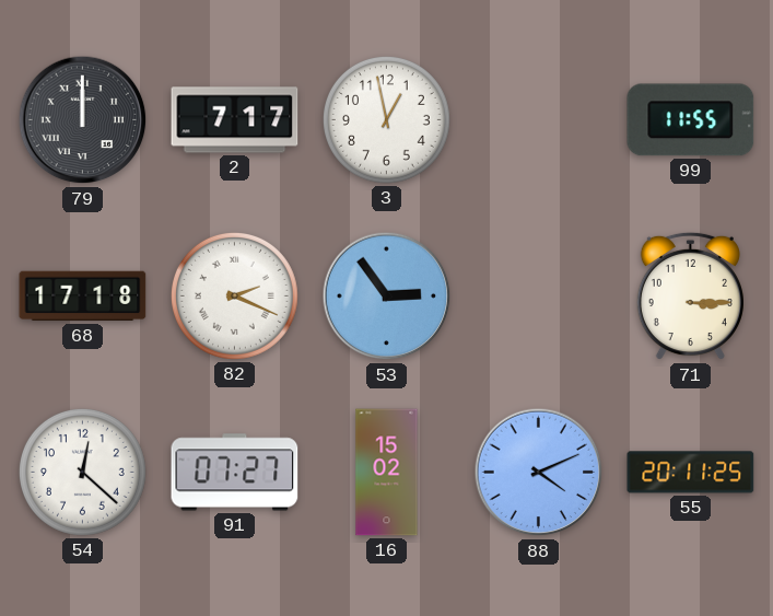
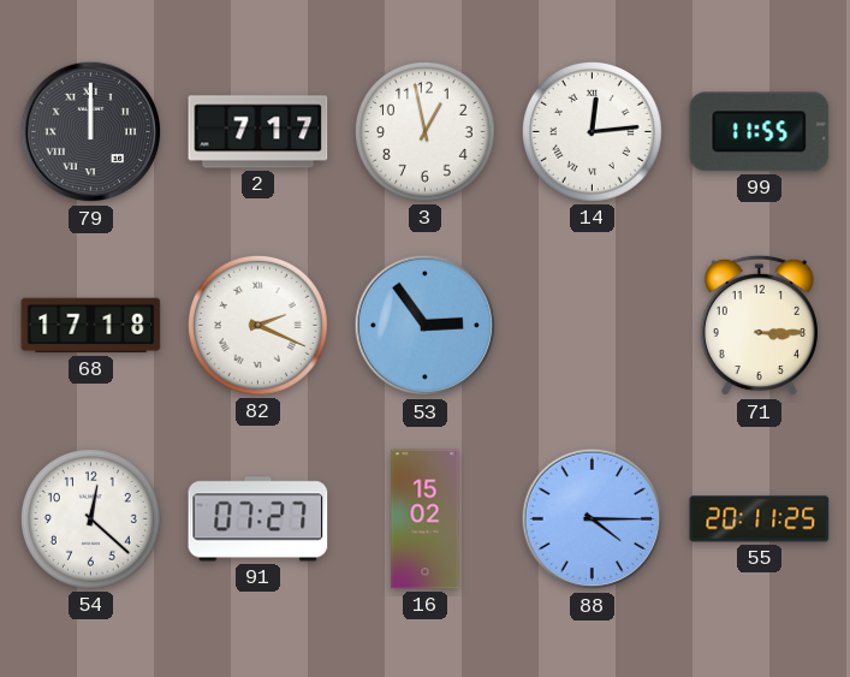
14: none -> 12:14 (592, 131)
88: 4:11 -> 4:15 (593, 519)
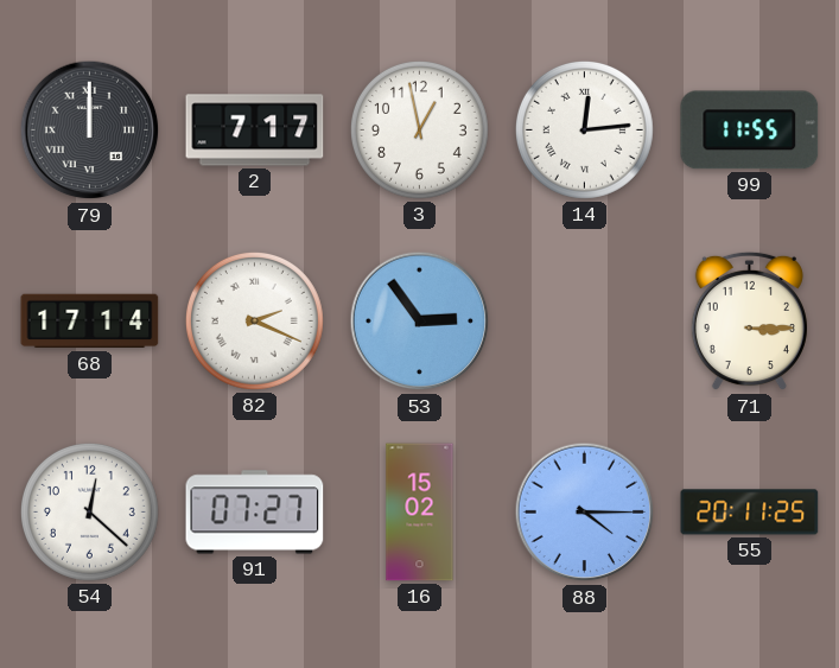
68: 17:18 -> 17:14 (90, 322)
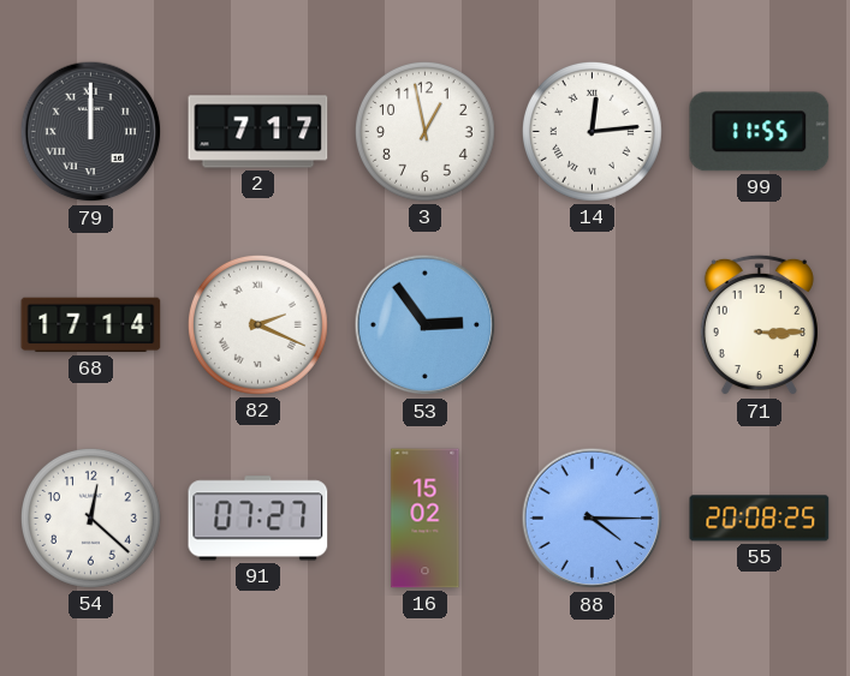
55: 20:11 -> 20:08 (760, 519)
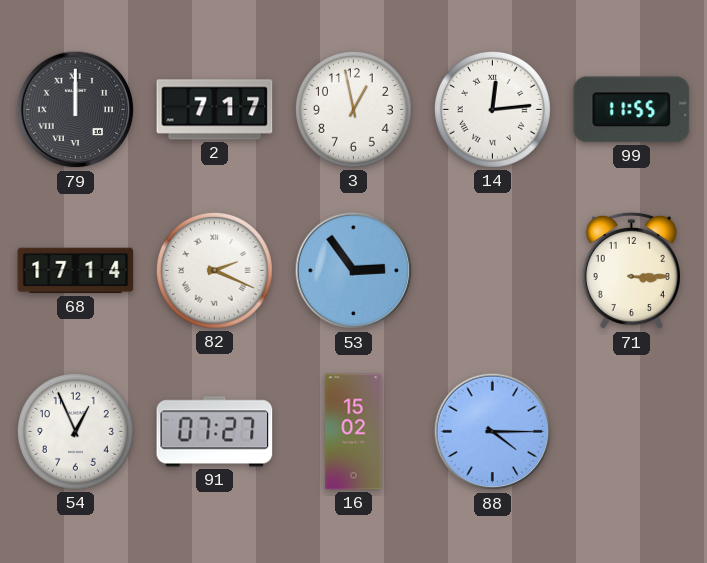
54: 12:22 -> 12:56 (75, 431)
55: 20:08 -> none (760, 519)
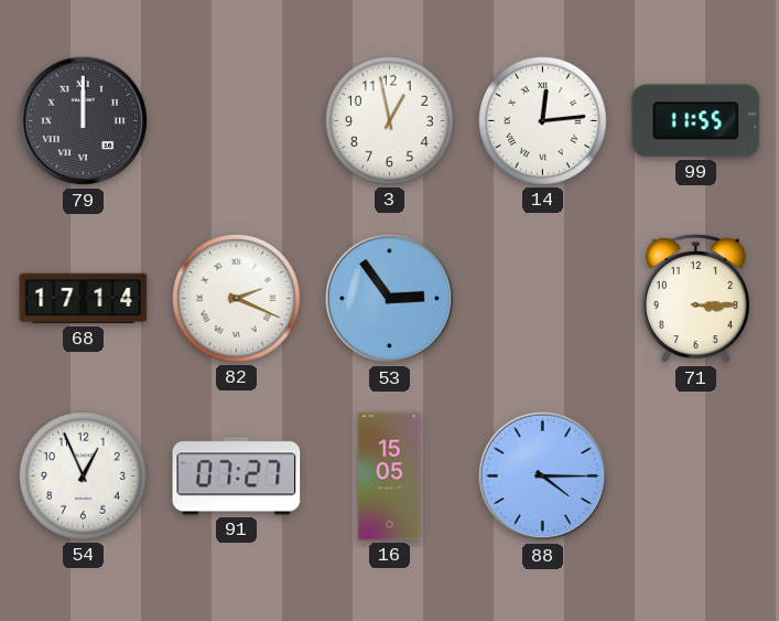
2: 7:17 -> none (215, 110)
16: 15:02 -> 15:05 (390, 477)
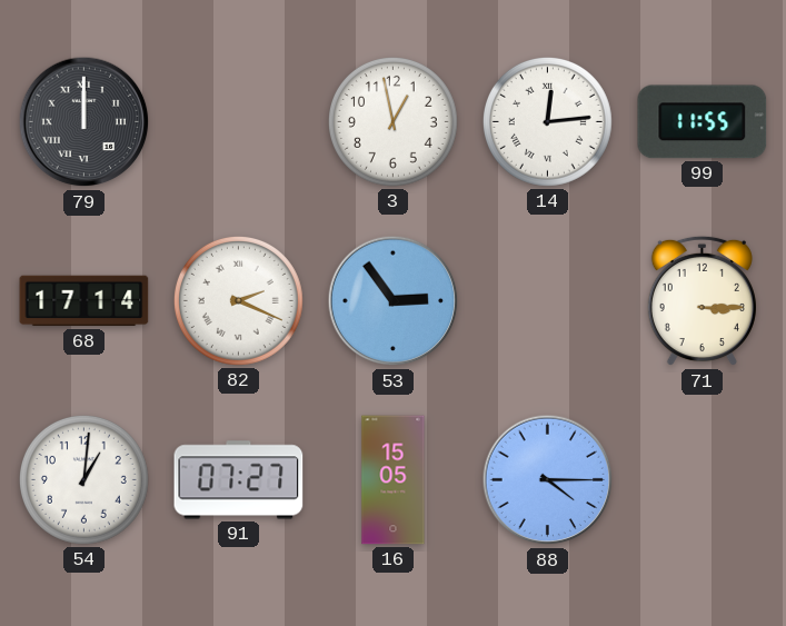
54: 12:56 -> 1:01 (83, 479)
